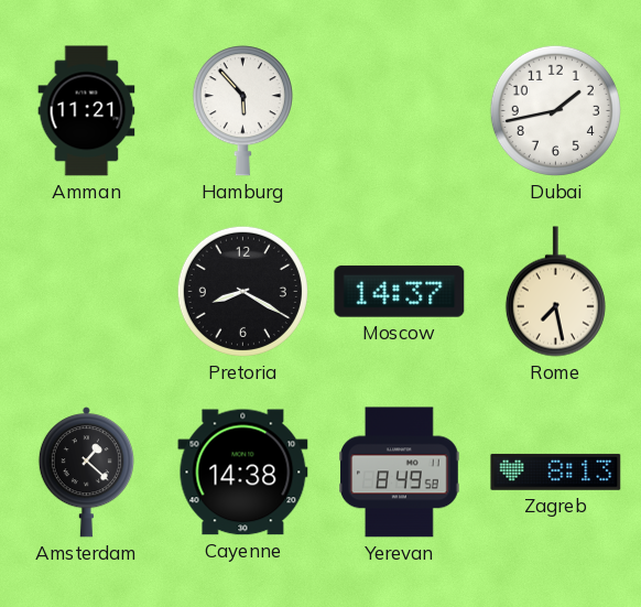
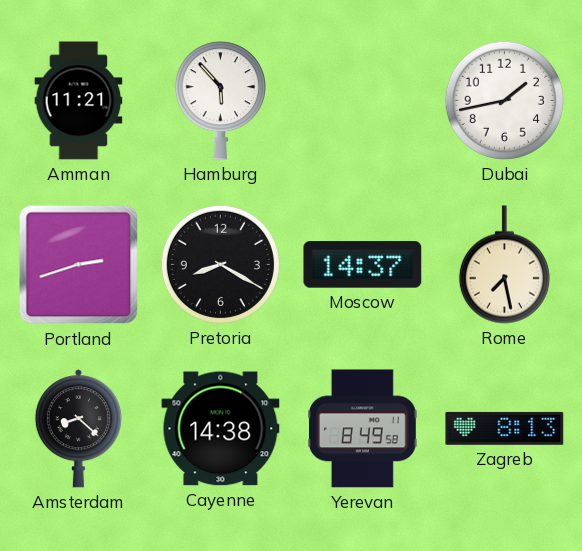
Portland: none -> 2:42 (79, 265)
Amsterdam: 1:22 -> 8:22 (78, 429)
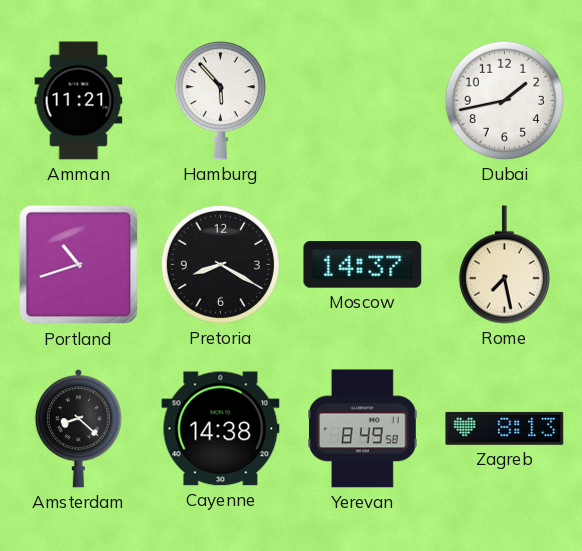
Portland: 2:42 -> 10:42 (79, 265)
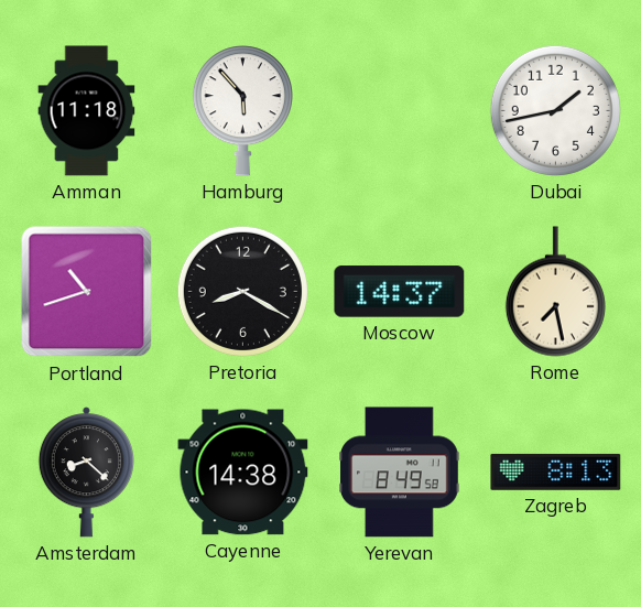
Amman: 11:21 -> 11:18 (87, 111)
